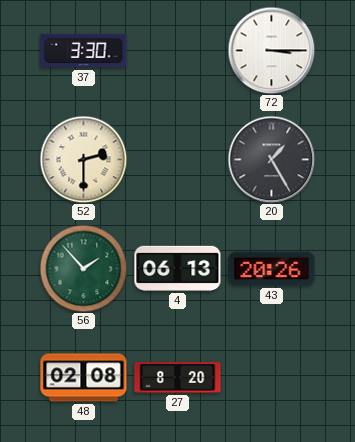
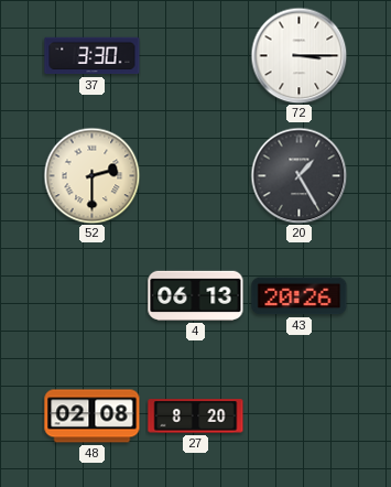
56: 1:53 -> none (83, 268)
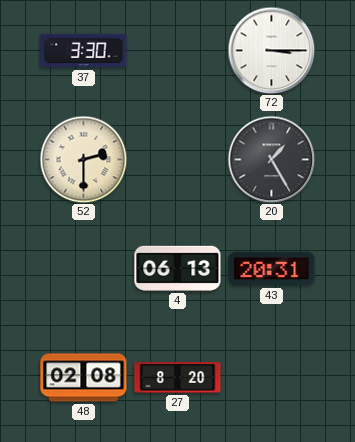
43: 20:26 -> 20:31 (272, 269)
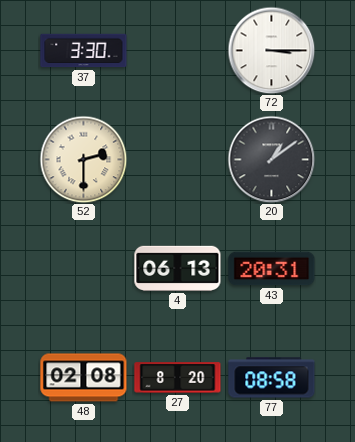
20: 1:25 -> 1:09 (271, 159)
77: none -> 08:58 (272, 378)
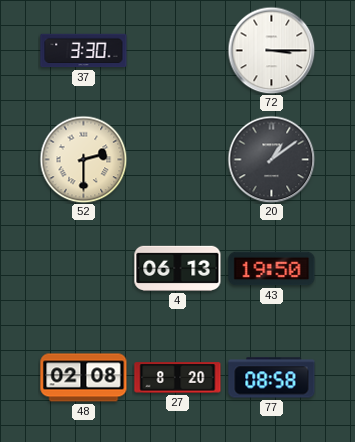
43: 20:31 -> 19:50 (272, 269)
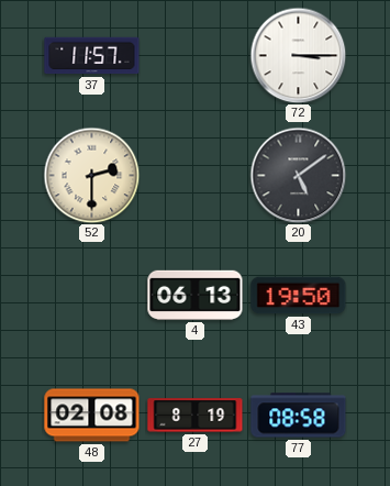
37: 3:30 -> 11:57 (92, 56)
20: 1:09 -> 5:09 (298, 175)
27: 8:20 -> 8:19 (196, 416)
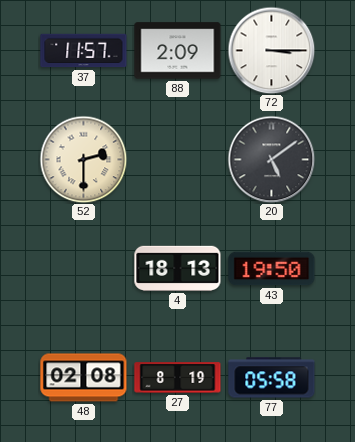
88: none -> 2:09 (178, 51)
4: 06:13 -> 18:13 (178, 268)
77: 08:58 -> 05:58 (272, 378)
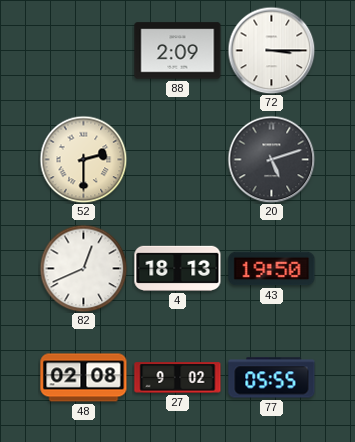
37: 11:57 -> none (84, 51)
20: 5:09 -> 5:12 (271, 159)
82: none -> 12:41 (83, 268)
27: 8:19 -> 9:02 (178, 378)
77: 05:58 -> 05:55 (272, 378)
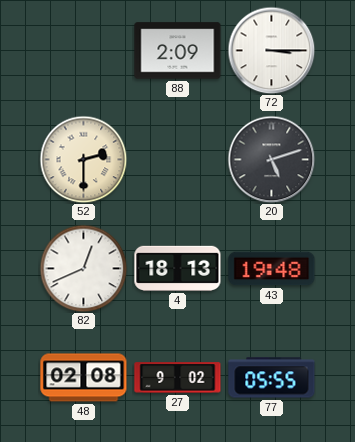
43: 19:50 -> 19:48 (272, 269)
